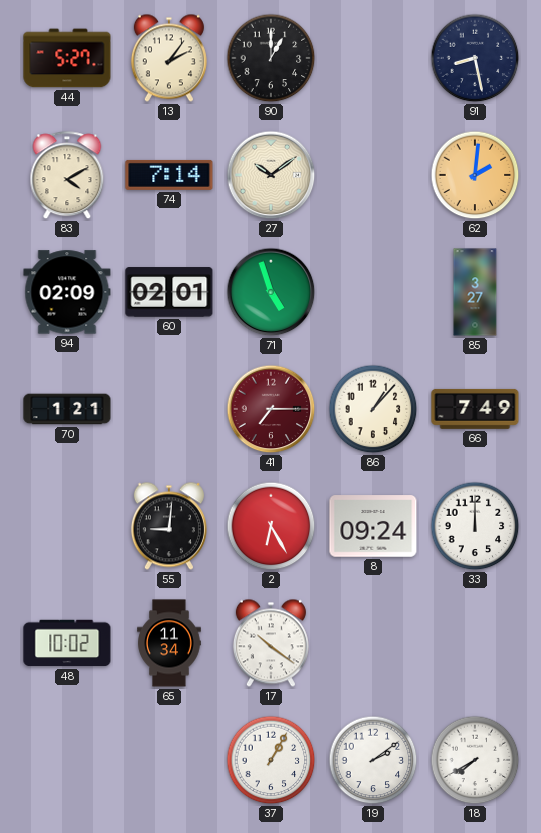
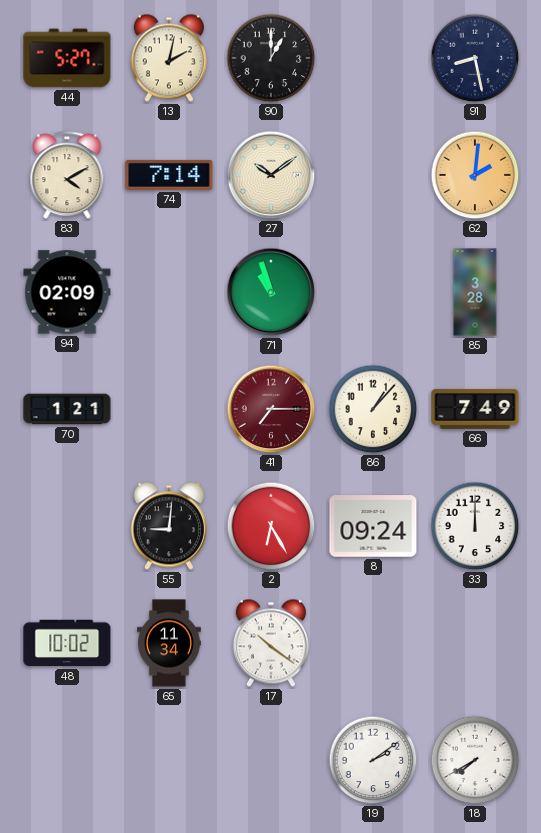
13: 2:06 -> 2:02 (169, 58)
60: 02:01 -> none (169, 292)
71: 4:57 -> 10:57 (271, 292)
85: 3:27 -> 3:28 (475, 292)
37: 1:05 -> none (271, 760)
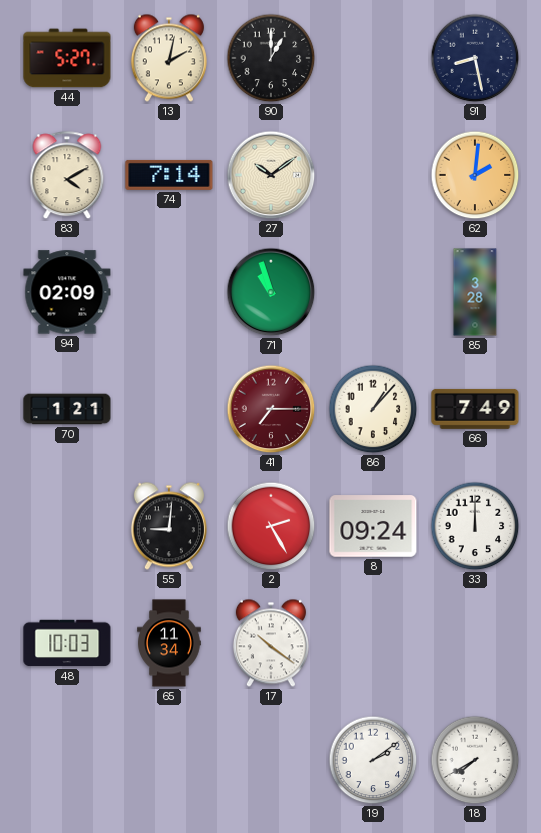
2: 6:25 -> 2:25 (271, 526)
48: 10:02 -> 10:03 (67, 643)
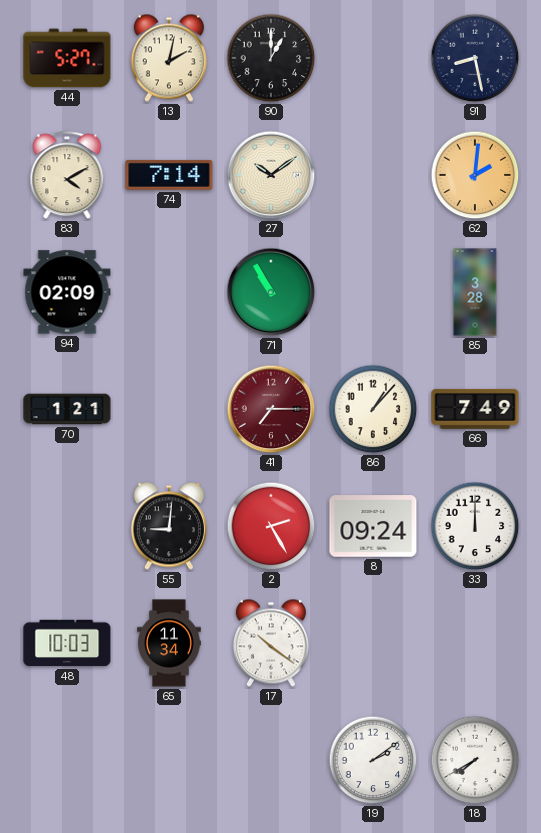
71: 10:57 -> 10:55 (271, 292)
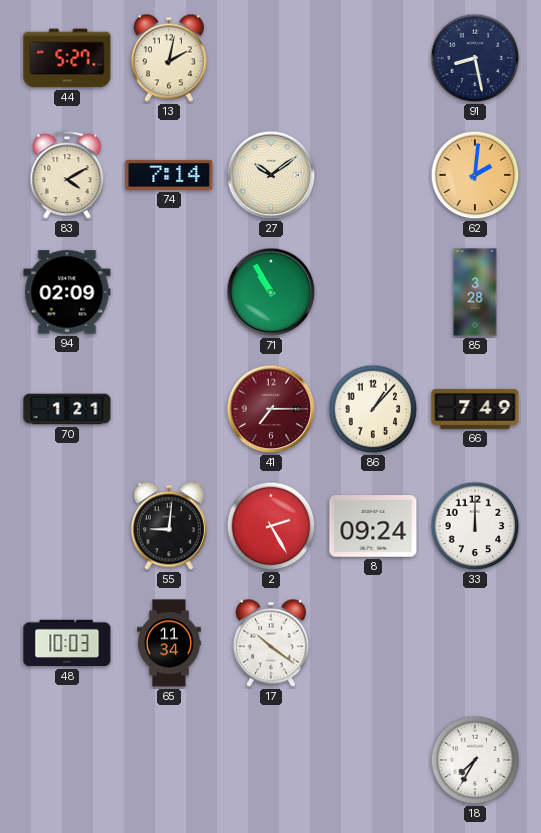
90: 1:00 -> none (271, 58)
19: 2:09 -> none (373, 760)
18: 7:40 -> 7:35 (475, 760)
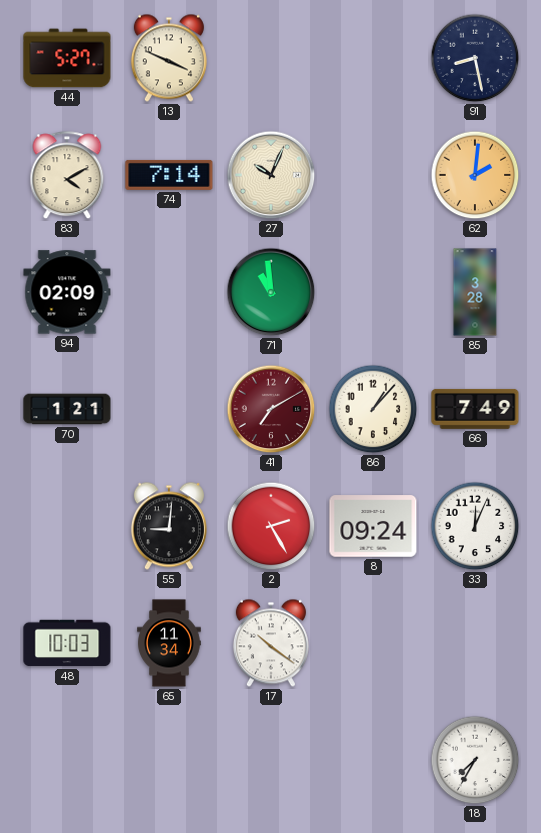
13: 2:02 -> 3:49 (169, 58)
27: 10:09 -> 10:04 (271, 175)
71: 10:55 -> 10:59 (271, 292)
41: 7:15 -> 7:10 (271, 409)
33: 12:00 -> 12:04 (475, 526)
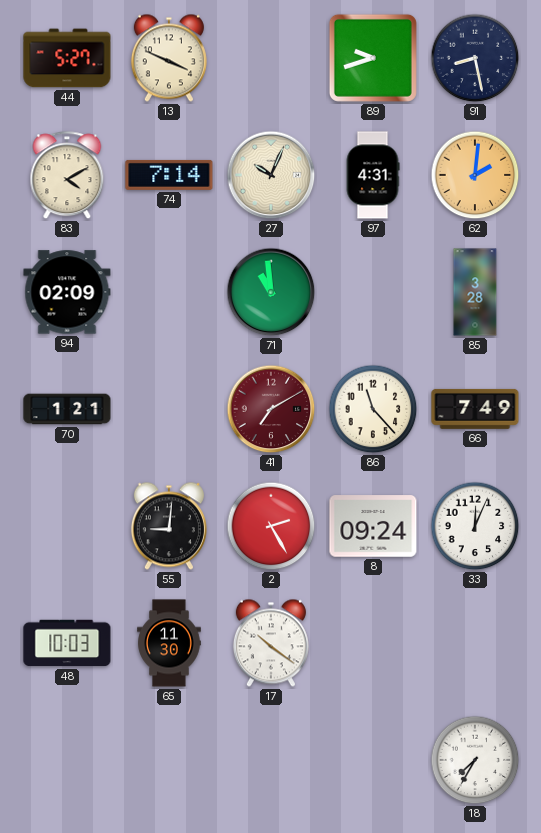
89: none -> 9:42 (373, 58)
97: none -> 4:31 (373, 175)
86: 1:07 -> 11:23 (373, 409)
65: 11:34 -> 11:30 (169, 643)
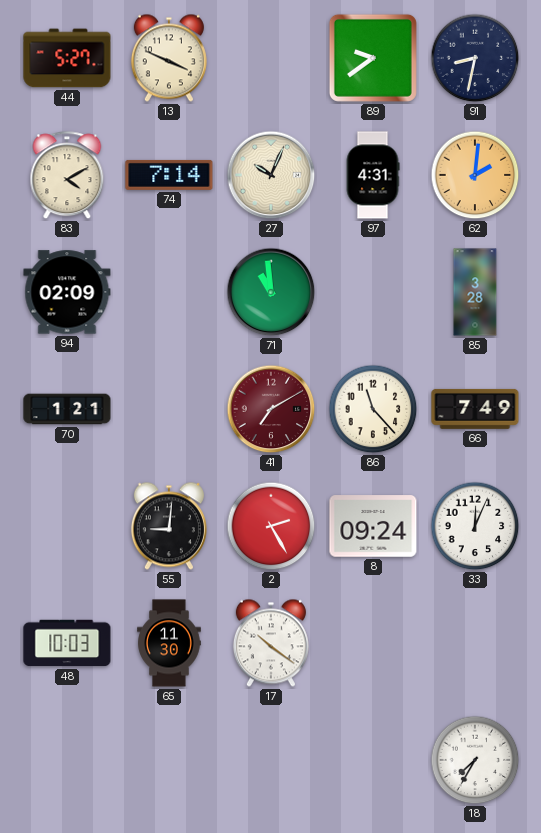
89: 9:42 -> 9:39 (373, 58)
91: 8:28 -> 8:32 (475, 58)
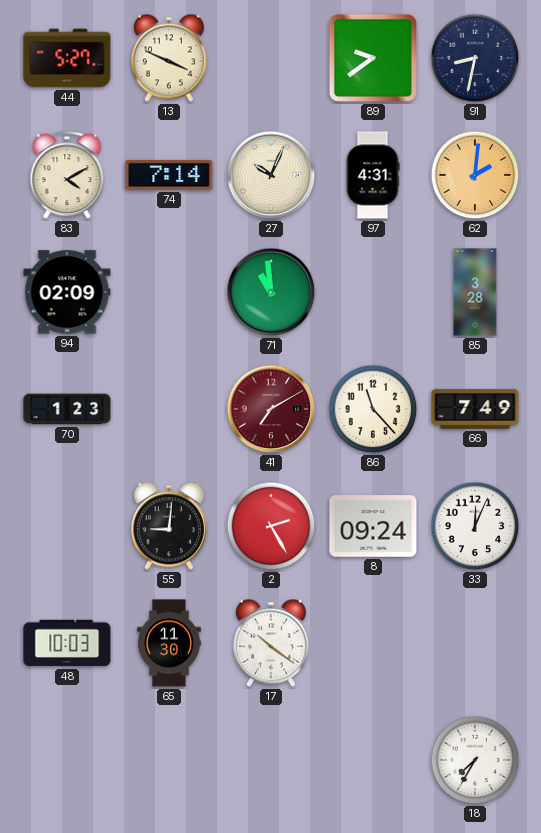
70: 1:21 -> 1:23 (67, 409)
